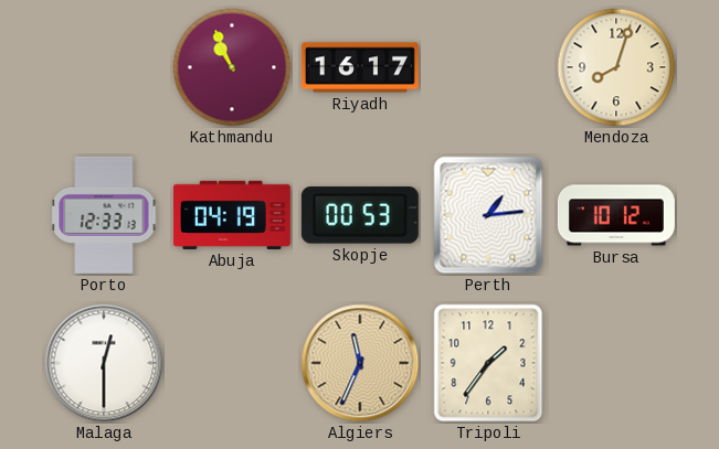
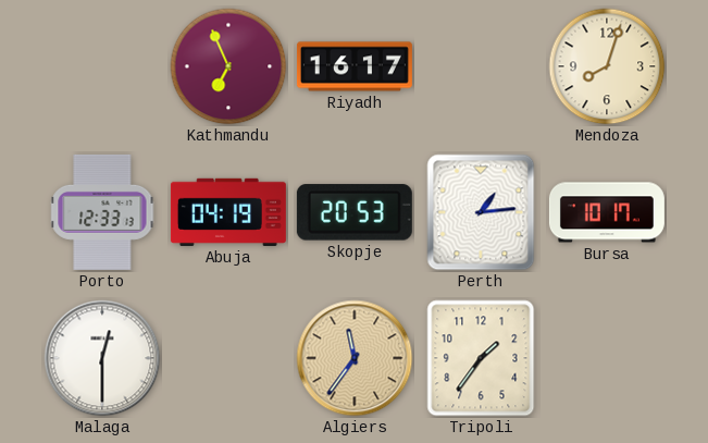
Kathmandu: 10:56 -> 6:56 (228, 66)
Skopje: 00:53 -> 20:53 (355, 212)
Bursa: 10:12 -> 10:17 (607, 212)
Algiers: 11:34 -> 11:36 (355, 358)
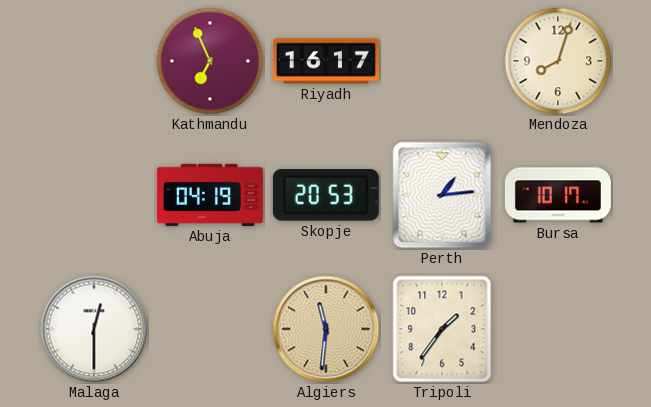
Porto: 12:33 -> none (102, 212)
Algiers: 11:36 -> 11:31 (326, 329)
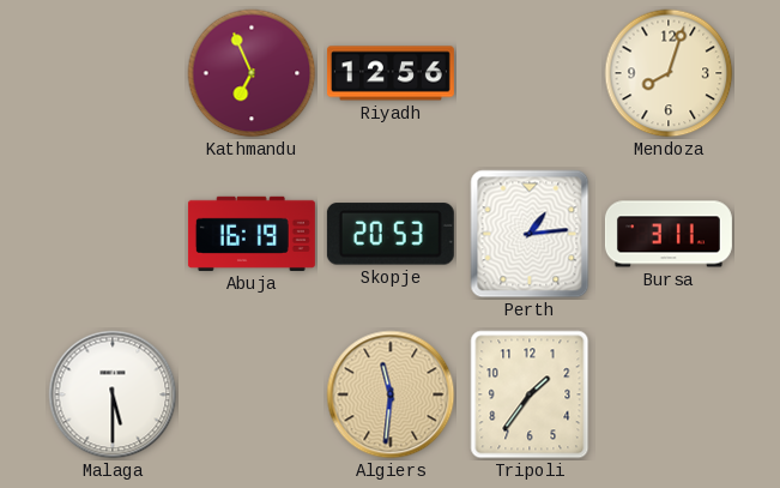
Riyadh: 16:17 -> 12:56 (391, 73)
Abuja: 04:19 -> 16:19 (252, 234)
Bursa: 10:17 -> 3:11 (669, 234)
Malaga: 12:30 -> 5:30 (113, 394)
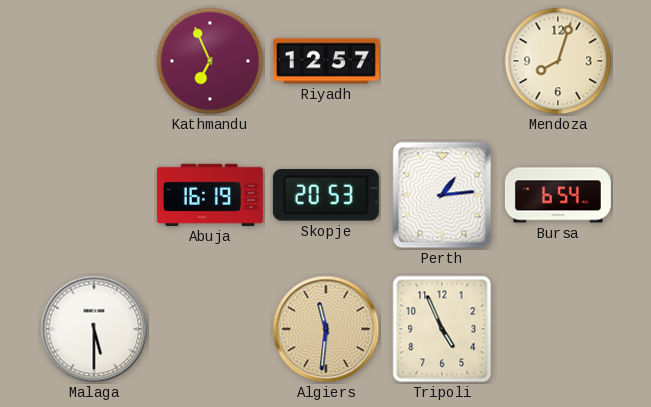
Riyadh: 12:56 -> 12:57 (326, 61)
Bursa: 3:11 -> 6:54 (558, 195)
Tripoli: 1:36 -> 4:56 (442, 329)
